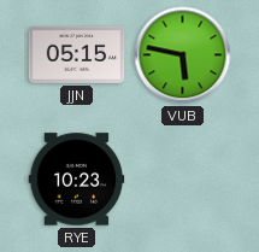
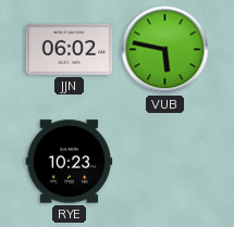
JJN: 05:15 -> 06:02 (70, 49)
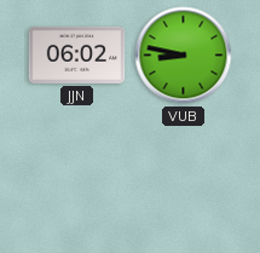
VUB: 5:47 -> 8:47 (184, 56)
RYE: 10:23 -> none (70, 162)
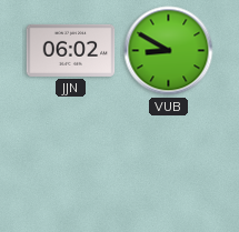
VUB: 8:47 -> 8:50 (169, 51)
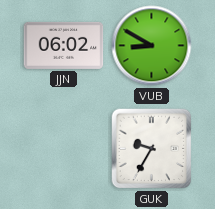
GUK: none -> 9:35 (152, 149)
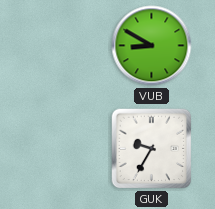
JJN: 06:02 -> none (64, 45)
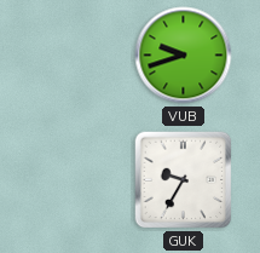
VUB: 8:50 -> 9:42 (184, 56)
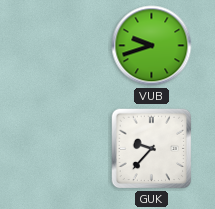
GUK: 9:35 -> 9:37 (152, 149)
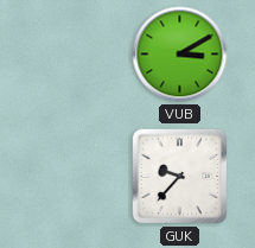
VUB: 9:42 -> 3:10 (180, 55)
